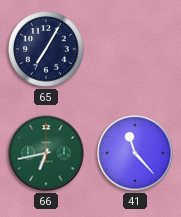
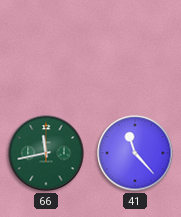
65: 7:05 -> none (46, 49)
66: 6:43 -> 11:43 (46, 153)
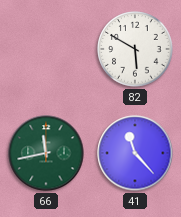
82: none -> 5:50 (135, 49)
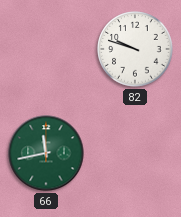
82: 5:50 -> 9:48 (135, 49)
41: 11:23 -> none (135, 153)
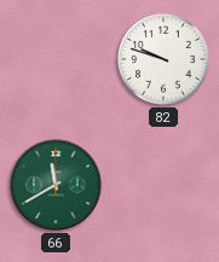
66: 11:43 -> 11:40 (56, 185)
